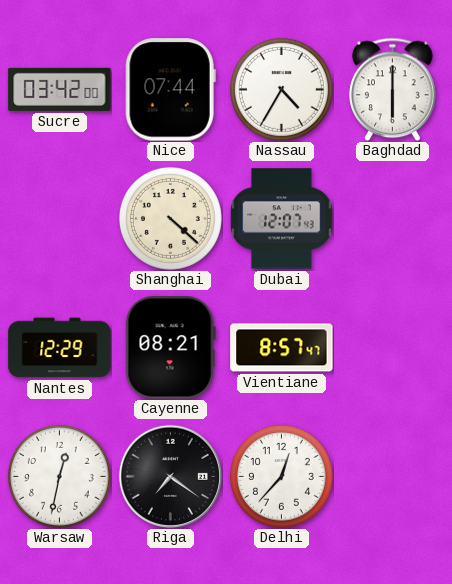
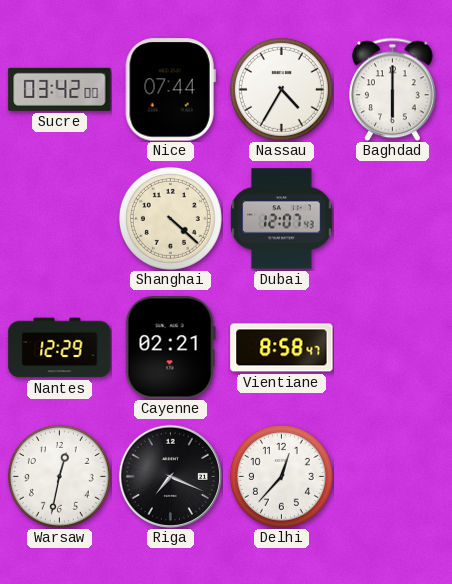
Cayenne: 08:21 -> 02:21 (170, 348)
Vientiane: 8:57 -> 8:58 (282, 348)
Riga: 7:21 -> 7:19 (170, 476)
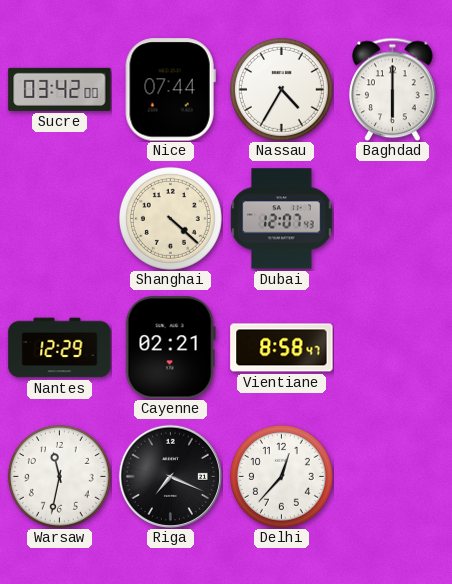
Warsaw: 12:32 -> 11:32 (59, 476)
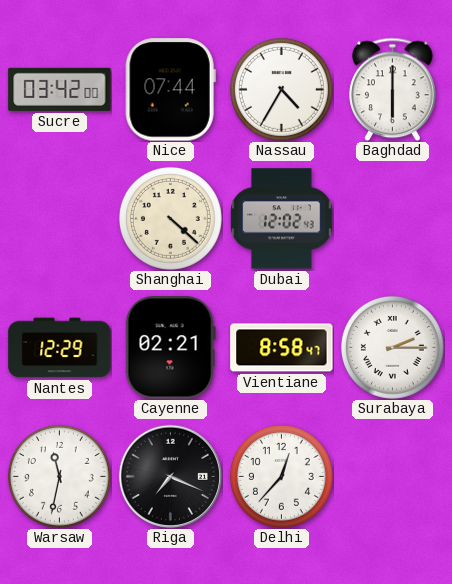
Dubai: 12:07 -> 12:02 (282, 219)
Surabaya: none -> 2:15 (392, 347)
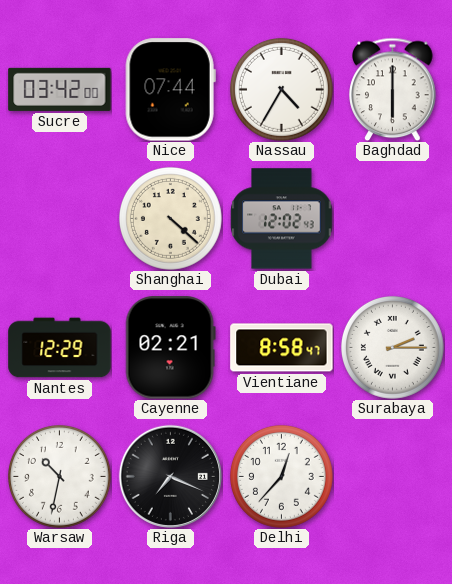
Warsaw: 11:32 -> 10:32 (59, 476)
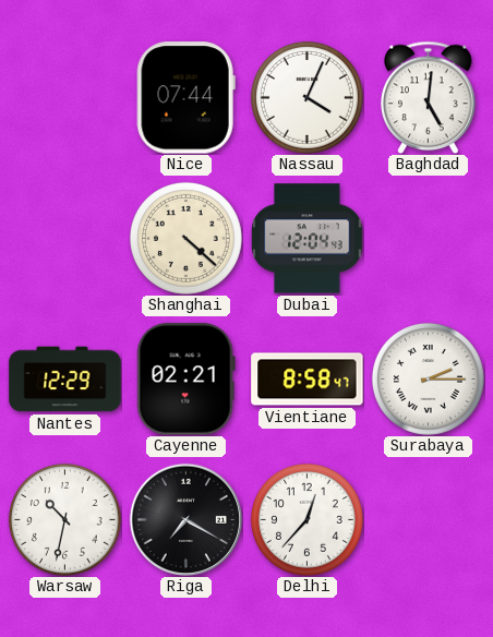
Sucre: 03:42 -> none (60, 89)
Nassau: 4:35 -> 4:04 (306, 97)
Baghdad: 6:00 -> 5:01 (429, 97)
Dubai: 12:02 -> 12:04 (308, 239)
Riga: 7:19 -> 7:20 (185, 519)
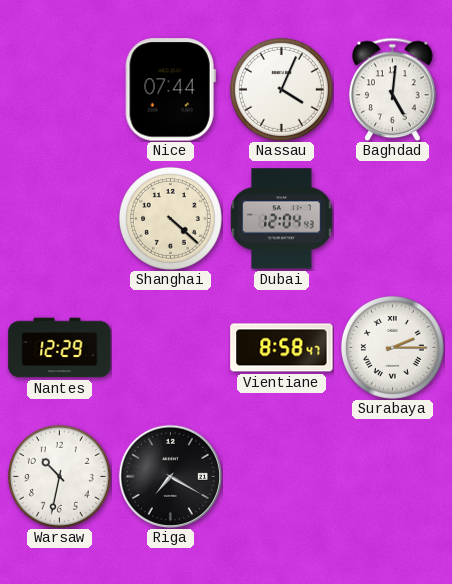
Cayenne: 02:21 -> none (185, 380)
Delhi: 12:37 -> none (306, 519)
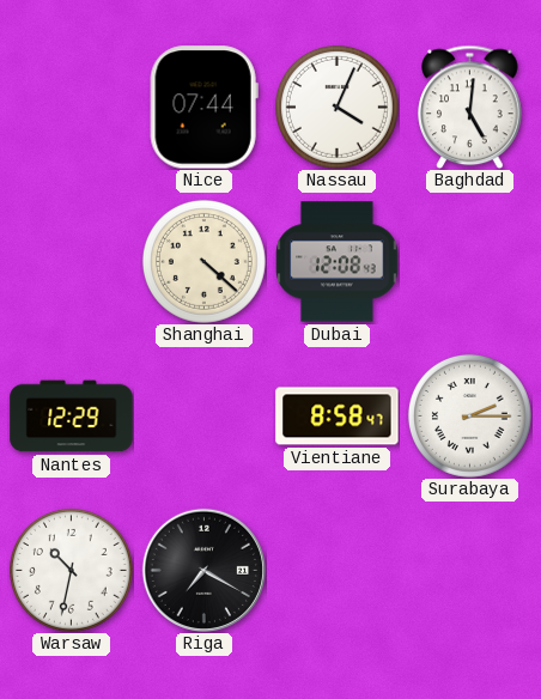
Dubai: 12:04 -> 12:08 (338, 262)
